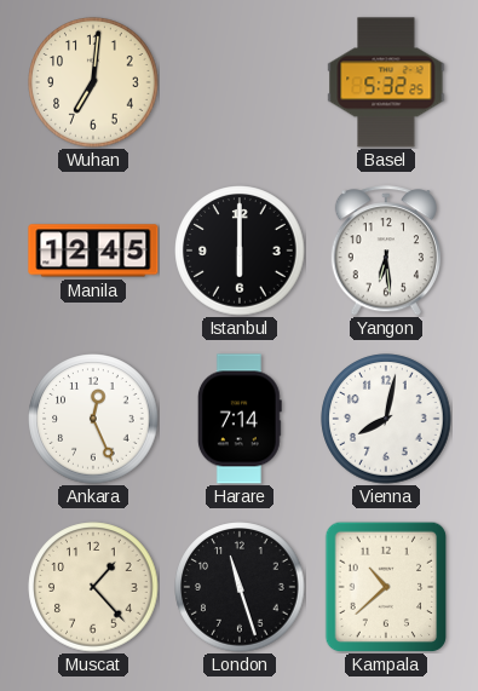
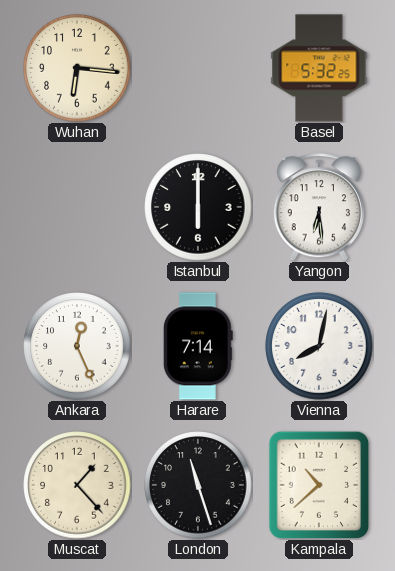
Wuhan: 7:01 -> 6:16 (77, 68)
Manila: 12:45 -> none (93, 251)
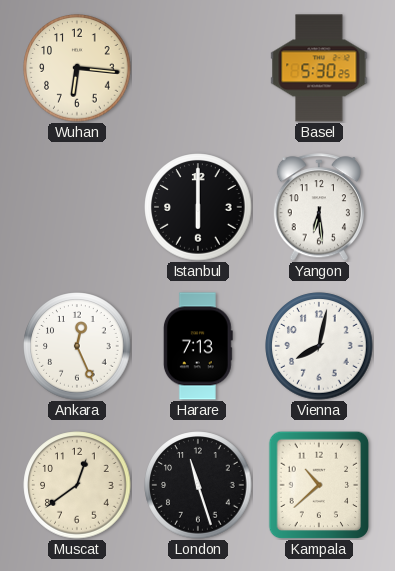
Basel: 5:32 -> 5:30 (319, 68)
Harare: 7:14 -> 7:13 (198, 346)
Muscat: 1:23 -> 12:39 (77, 485)
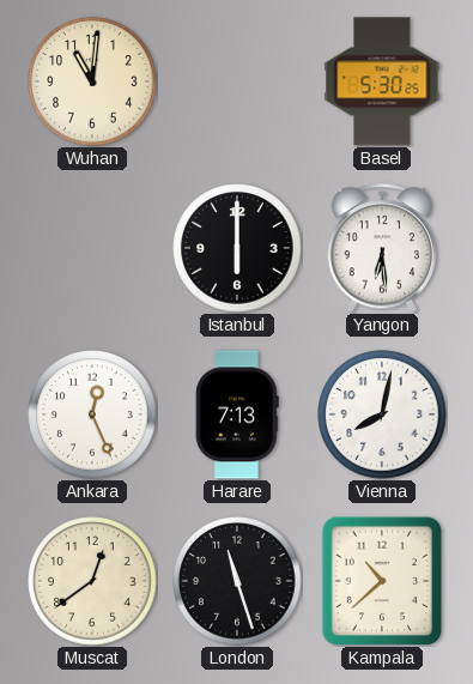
Wuhan: 6:16 -> 11:01 (92, 81)
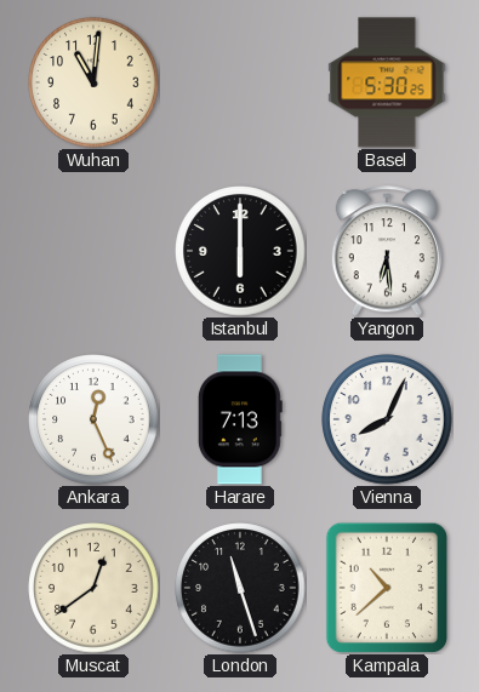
Vienna: 8:02 -> 8:04 (387, 419)
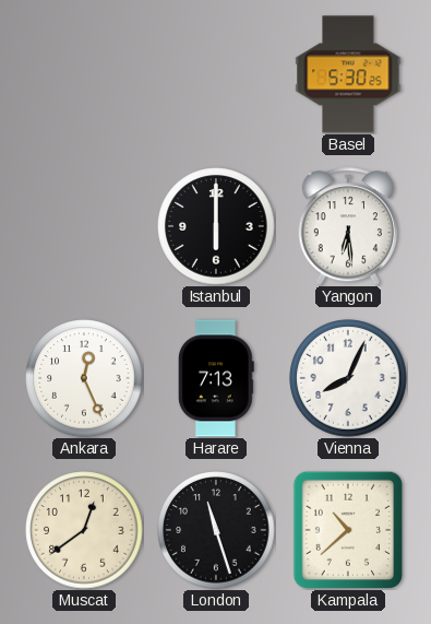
Wuhan: 11:01 -> none (93, 82)
